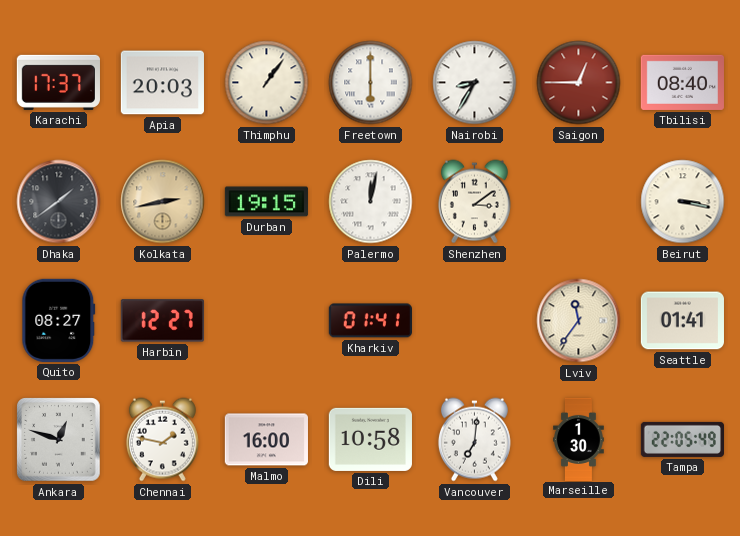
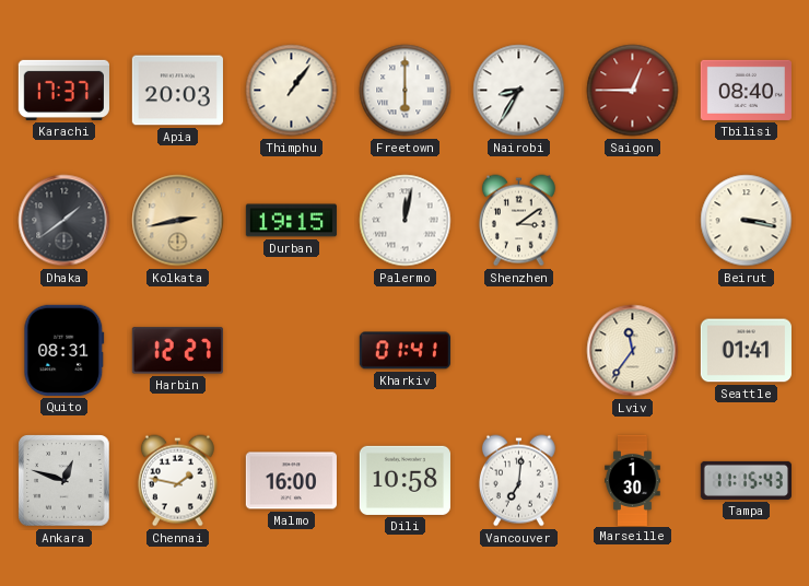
Quito: 08:27 -> 08:31 (65, 350)
Tampa: 22:05 -> 11:15 (746, 480)
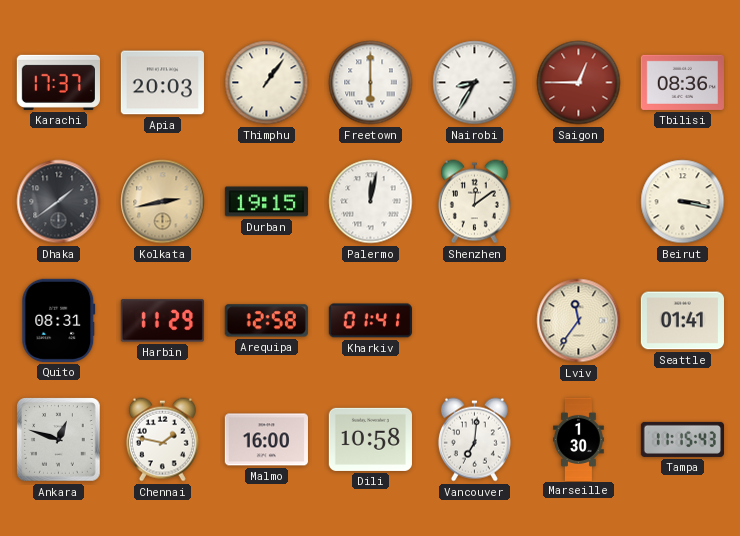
Tbilisi: 08:40 -> 08:36 (682, 82)
Shenzhen: 3:09 -> 12:09 (474, 202)
Harbin: 12:27 -> 11:29 (162, 321)
Arequipa: none -> 12:58 (266, 321)
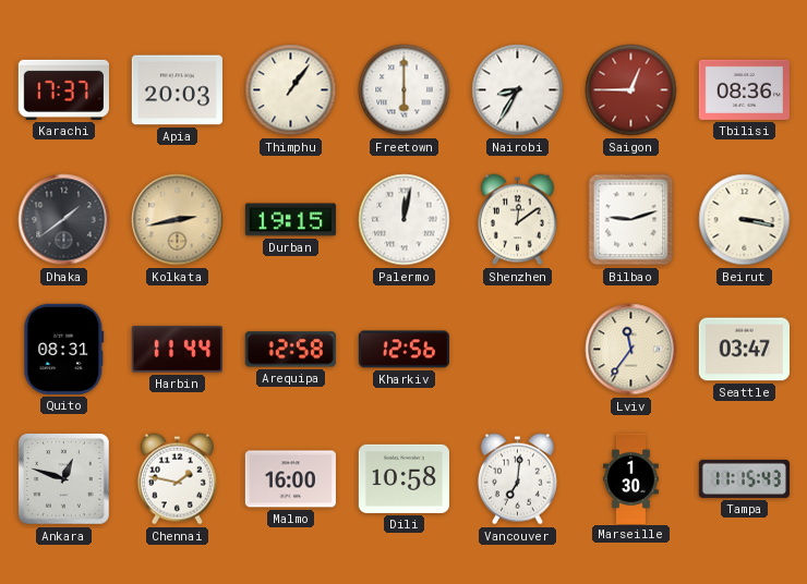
Bilbao: none -> 9:12 (631, 220)
Harbin: 11:29 -> 11:44 (177, 350)
Kharkiv: 01:41 -> 12:56 (403, 350)
Seattle: 01:41 -> 03:47 (744, 350)
